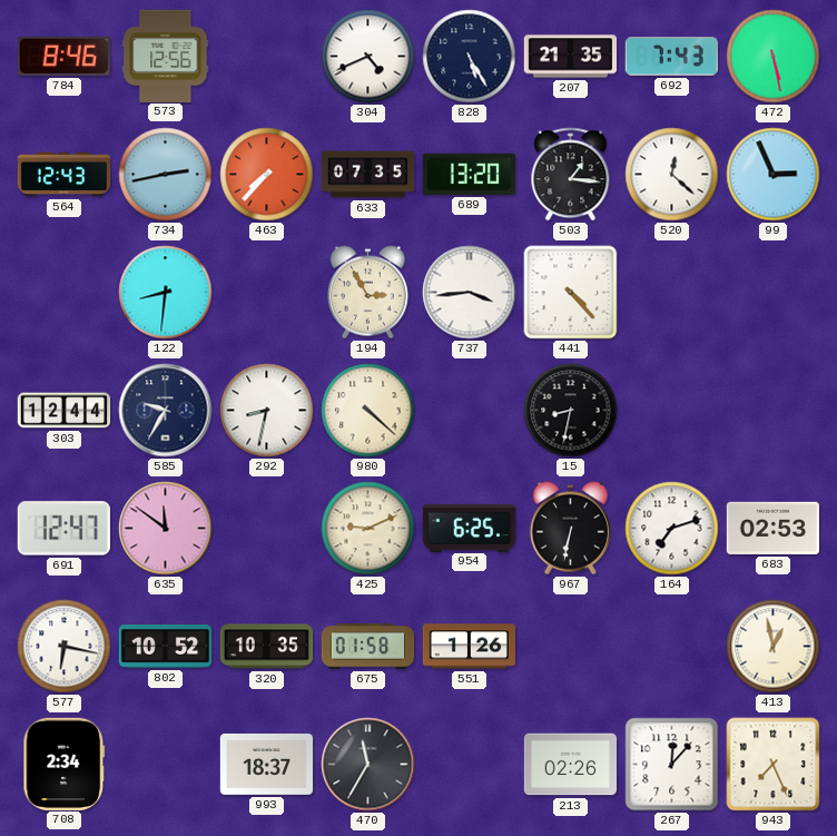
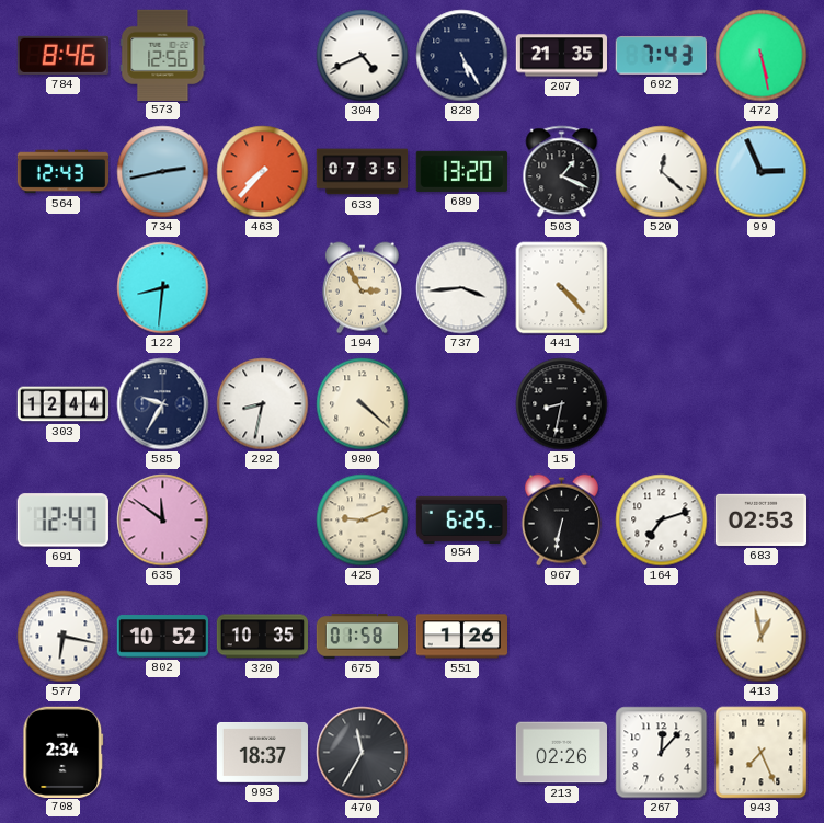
503: 1:16 -> 1:19 (562, 172)
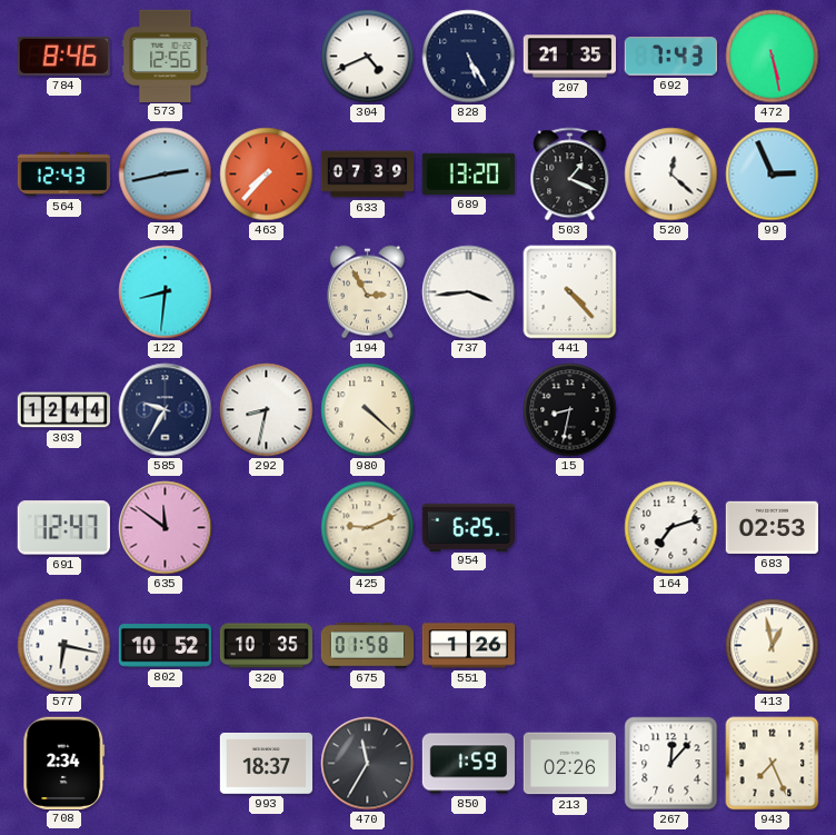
633: 07:35 -> 07:39 (368, 175)
967: 6:32 -> none (561, 521)
850: none -> 1:59 (469, 764)
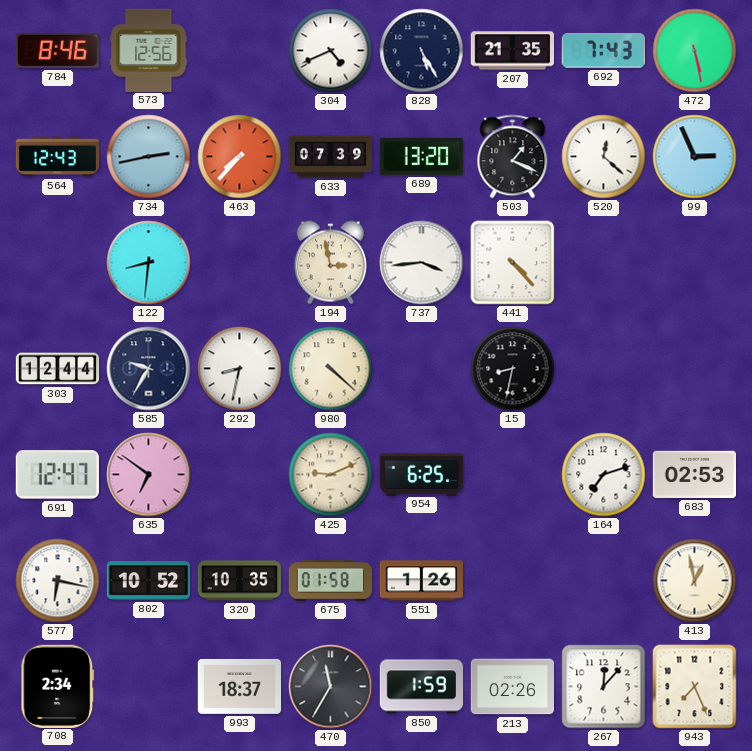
194: 2:55 -> 2:58 (330, 263)
635: 11:51 -> 6:51 (149, 475)
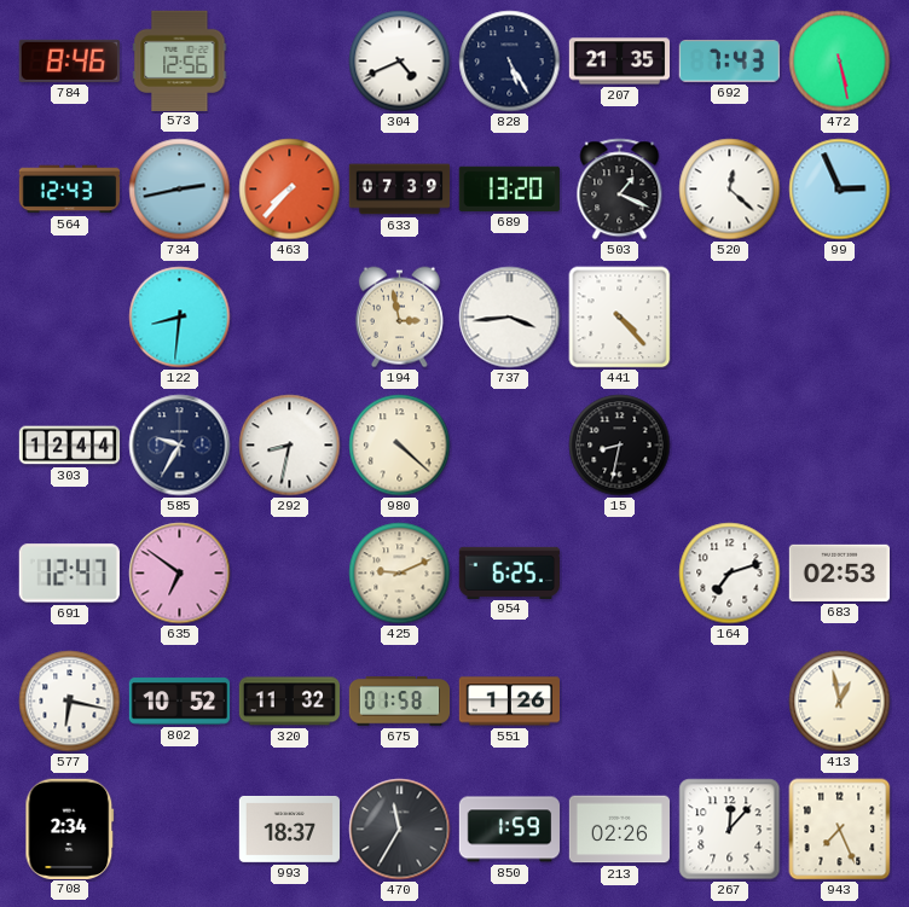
320: 10:35 -> 11:32 (290, 702)
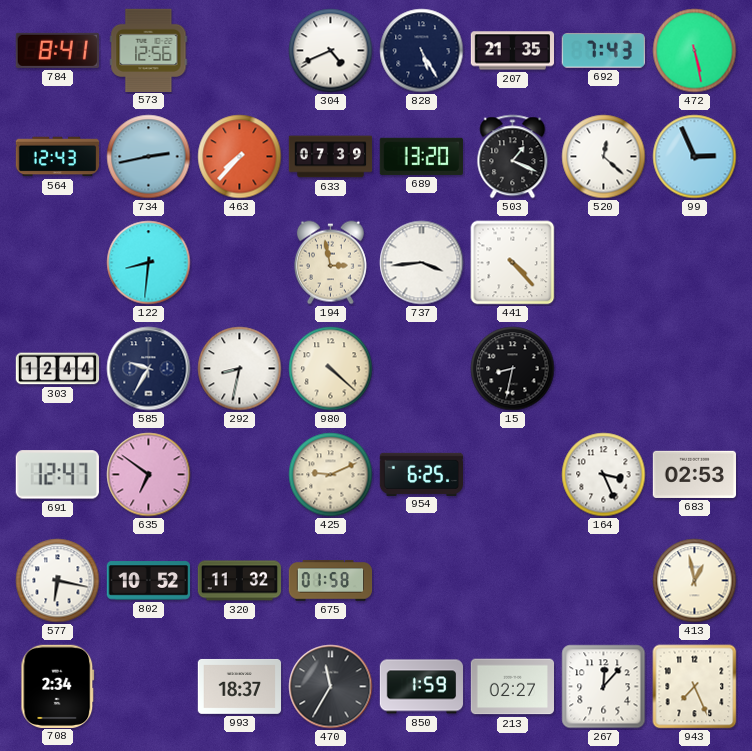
784: 8:46 -> 8:41 (57, 50)
164: 7:12 -> 3:26 (604, 475)
551: 1:26 -> none (509, 702)
213: 02:26 -> 02:27 (512, 687)
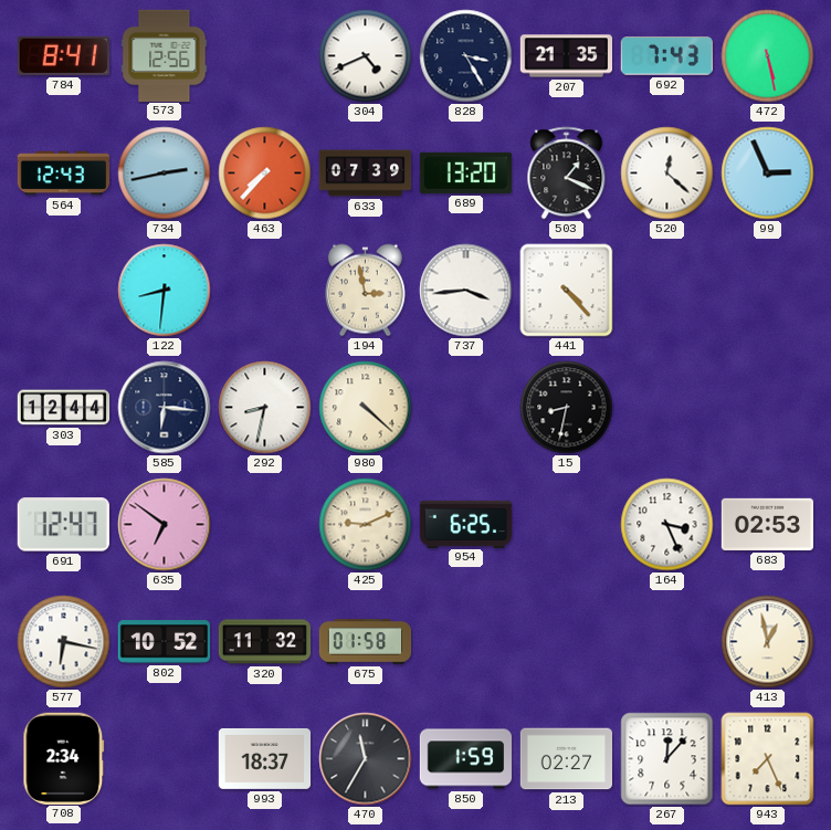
828: 5:25 -> 3:25 (466, 56)
585: 9:35 -> 6:16 (165, 408)
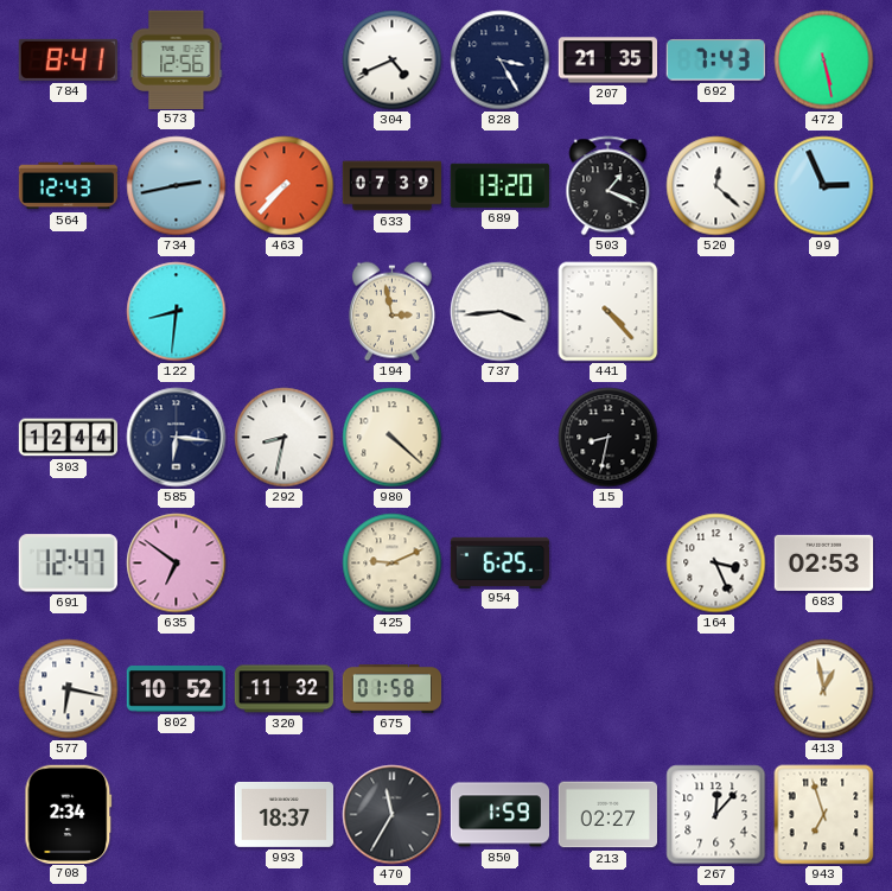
943: 7:26 -> 6:57 (824, 815)
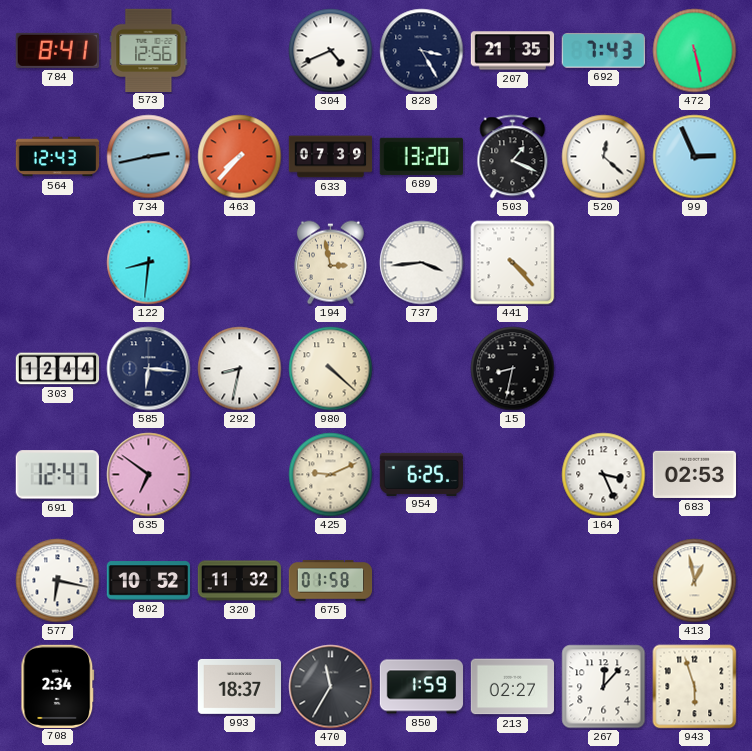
943: 6:57 -> 5:57 (695, 687)
